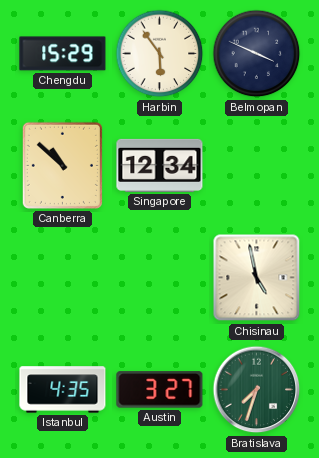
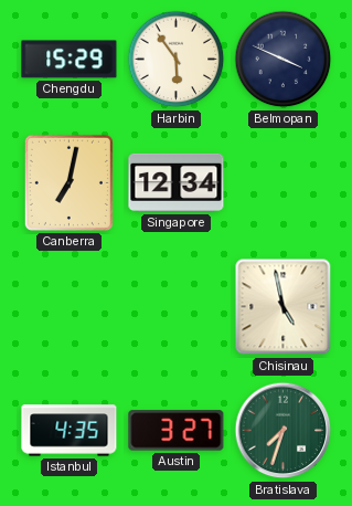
Canberra: 10:52 -> 7:02 (68, 182)
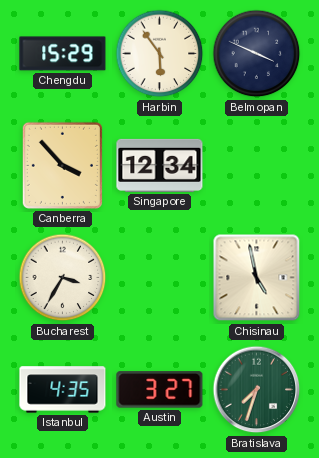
Canberra: 7:02 -> 3:53 (62, 165)
Bucharest: none -> 3:35 (63, 278)
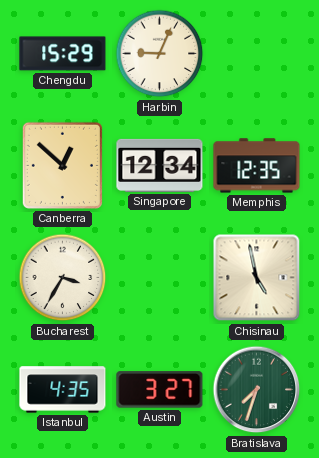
Harbin: 5:54 -> 9:04 (160, 54)
Belmopan: 3:49 -> none (257, 54)
Canberra: 3:53 -> 12:52 (62, 165)
Memphis: none -> 12:35 (257, 166)
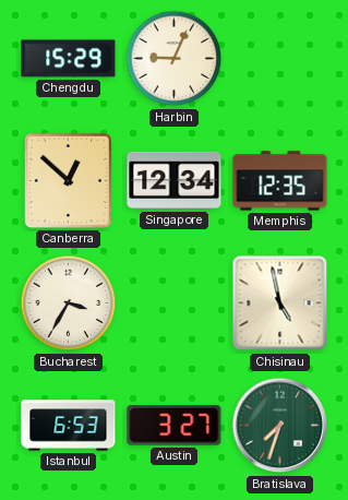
Istanbul: 4:35 -> 6:53 (69, 426)
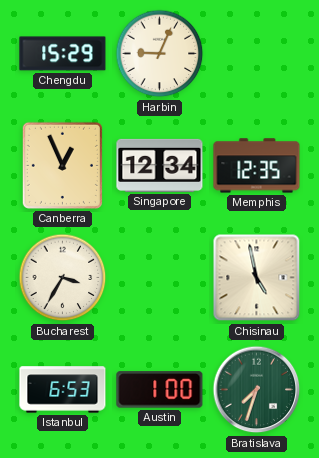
Canberra: 12:52 -> 12:56 (62, 165)
Austin: 3:27 -> 1:00 (160, 390)
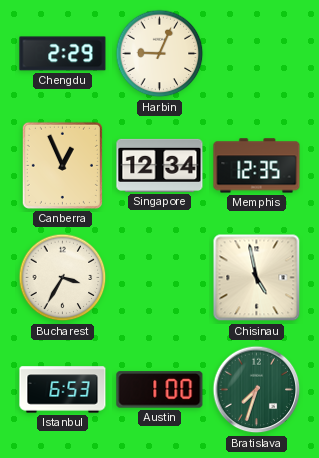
Chengdu: 15:29 -> 2:29 (63, 54)
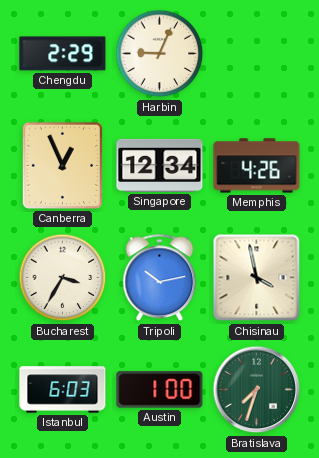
Memphis: 12:35 -> 4:26 (257, 166)
Tripoli: none -> 10:13 (160, 278)
Chisinau: 4:58 -> 3:58 (257, 278)
Istanbul: 6:53 -> 6:03 (63, 390)
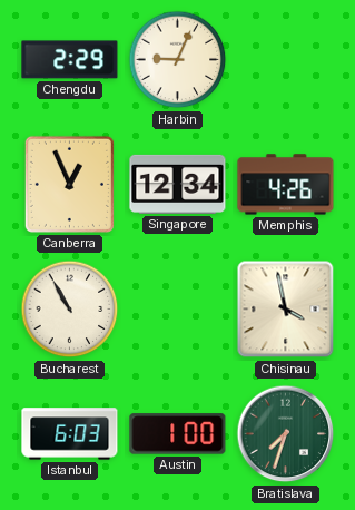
Bucharest: 3:35 -> 10:55 (70, 310)
Tripoli: 10:13 -> none (160, 278)
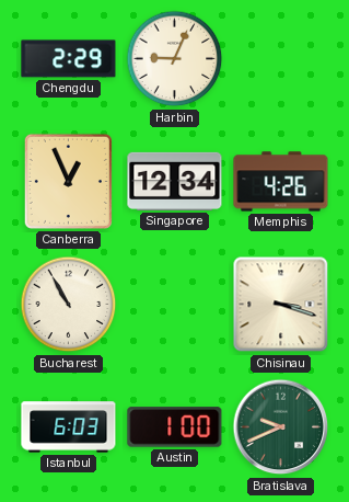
Chisinau: 3:58 -> 3:18 (281, 305)
Bratislava: 7:33 -> 9:41 (281, 427)
